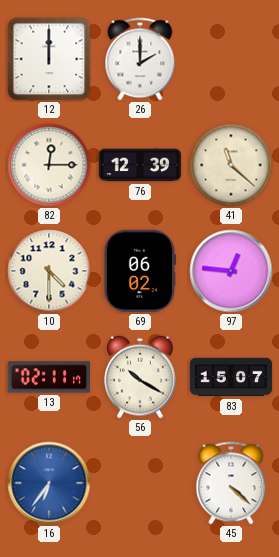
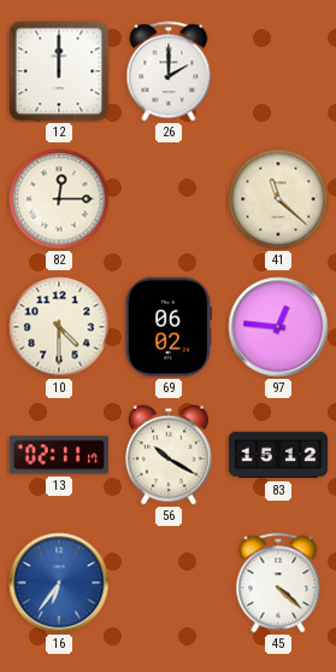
76: 12:39 -> none (140, 165)
83: 15:07 -> 15:12 (278, 455)
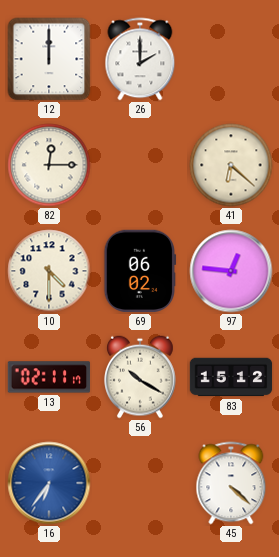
41: 11:22 -> 6:22 (231, 165)
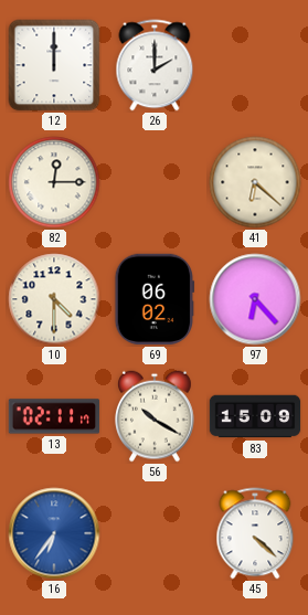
97: 12:46 -> 6:23 (255, 299)
83: 15:12 -> 15:09 (255, 416)
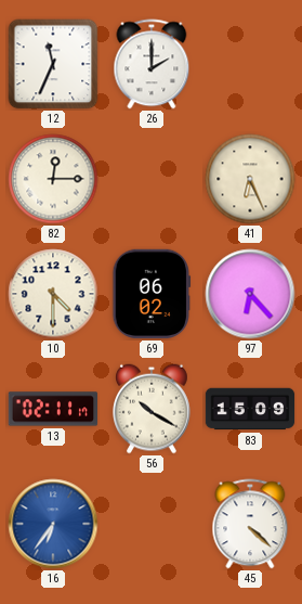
12: 12:00 -> 11:34 (53, 64)
41: 6:22 -> 6:26 (250, 179)
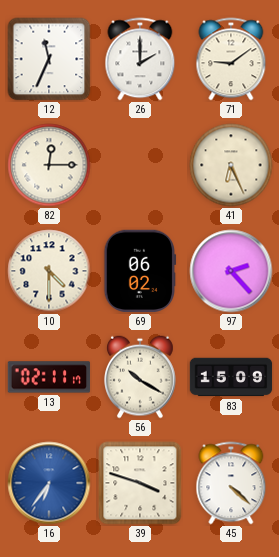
71: none -> 9:09 (231, 59)
97: 6:23 -> 2:23 (231, 271)
39: none -> 3:48 (140, 483)
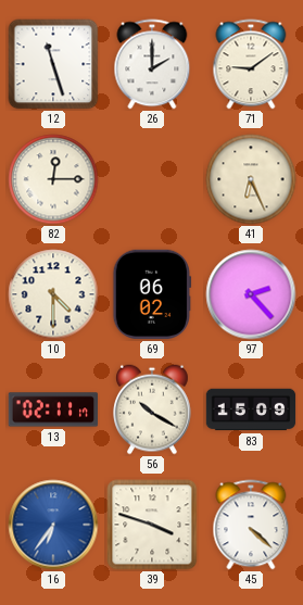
12: 11:34 -> 11:27 (53, 64)
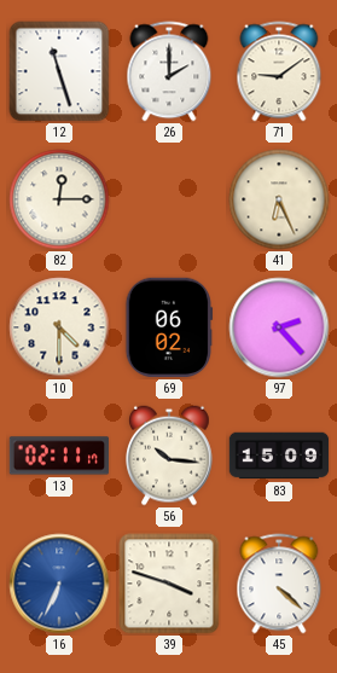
56: 10:20 -> 10:16 (170, 456)
16: 6:36 -> 6:34 (59, 584)
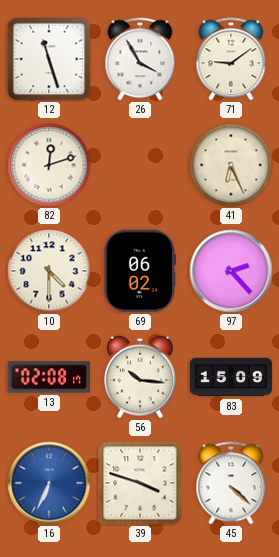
26: 2:00 -> 3:55 (140, 59)
82: 12:15 -> 12:12 (49, 165)
13: 02:11 -> 02:08 (49, 377)
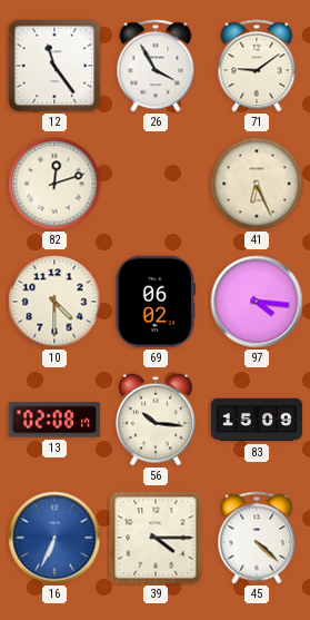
12: 11:27 -> 11:24 (54, 66)
97: 2:23 -> 4:16 (257, 302)
39: 3:48 -> 4:15 (156, 538)
